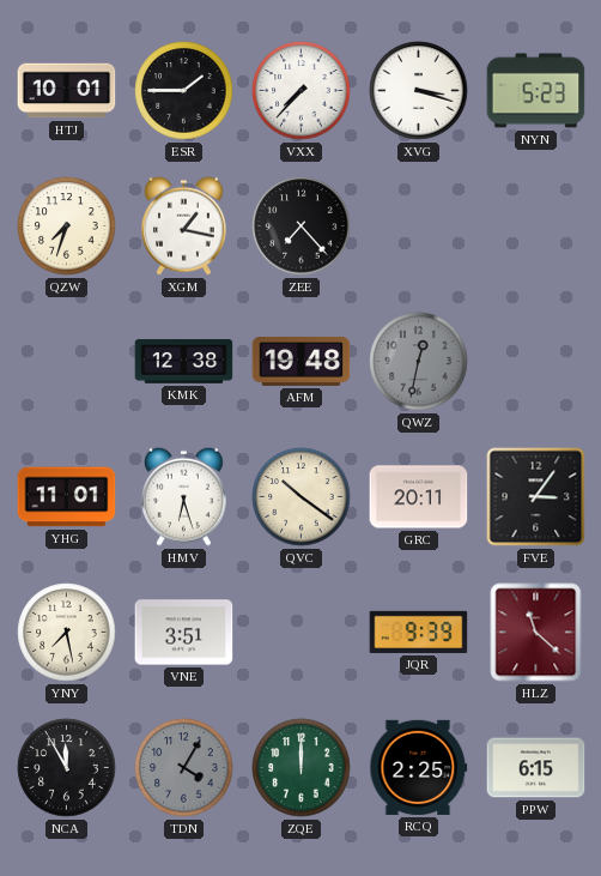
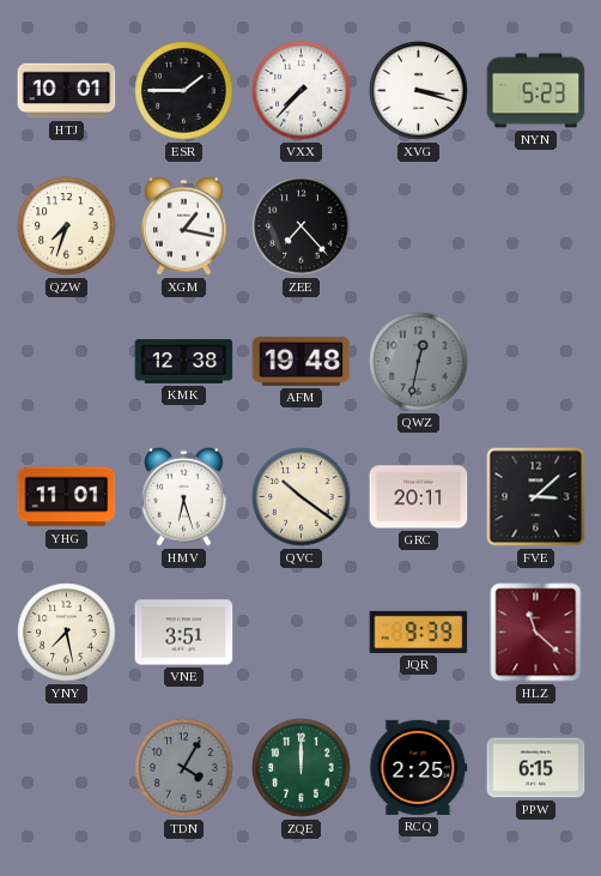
FVE: 3:06 -> 3:08 (536, 497)
NCA: 11:55 -> none (67, 768)
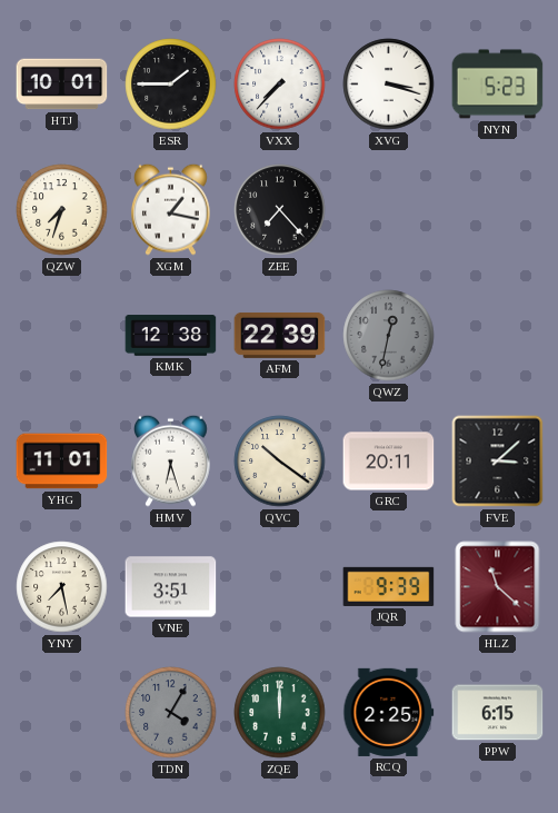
AFM: 19:48 -> 22:39 (280, 335)
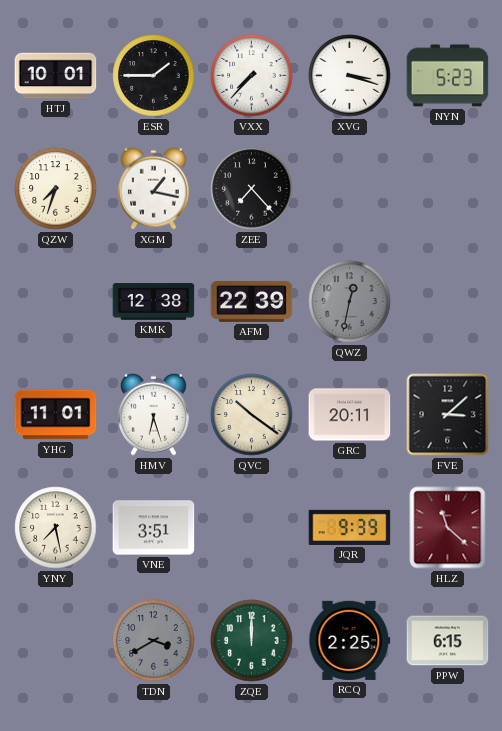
TDN: 4:05 -> 3:40 (154, 641)
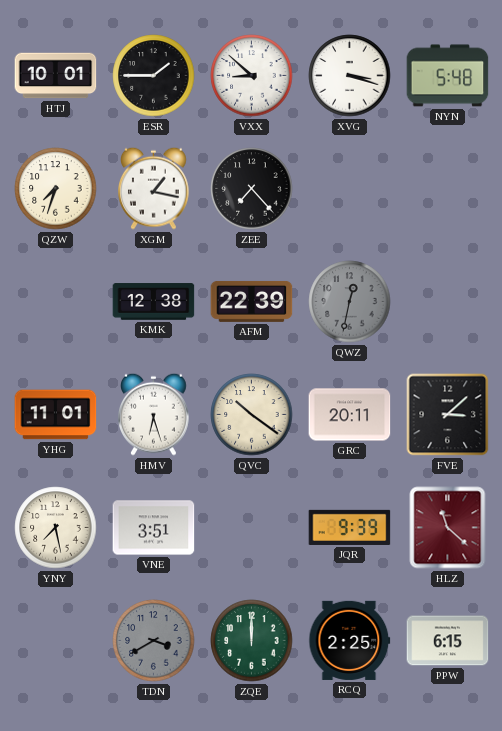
VXX: 7:37 -> 8:52 (252, 76)
NYN: 5:23 -> 5:48 (448, 76)
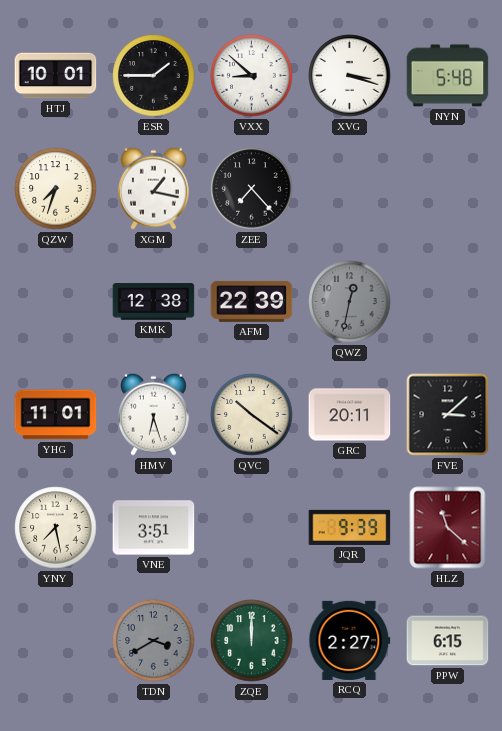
RCQ: 2:25 -> 2:27 (350, 640)
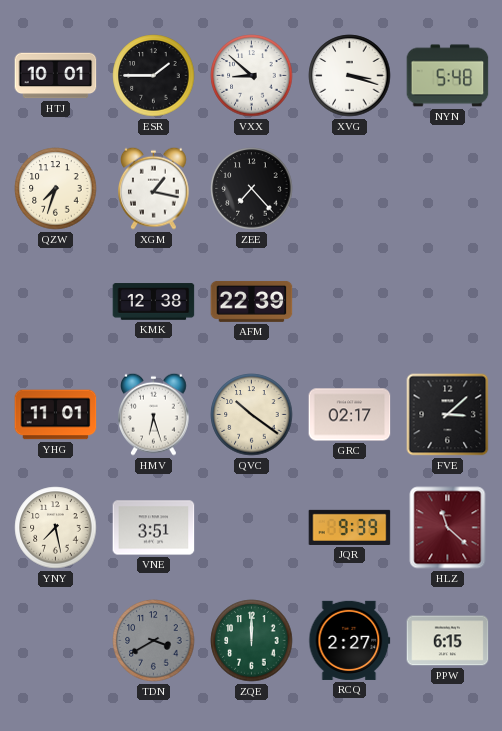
QWZ: 12:32 -> none (350, 302)
GRC: 20:11 -> 02:17 (350, 415)
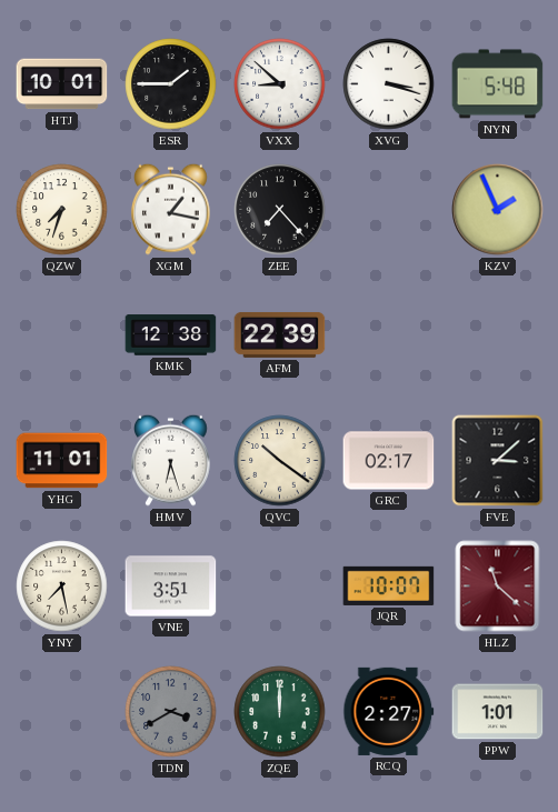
KZV: none -> 1:56 (498, 210)
JQR: 9:39 -> 10:07 (389, 585)
PPW: 6:15 -> 1:01 (498, 712)
